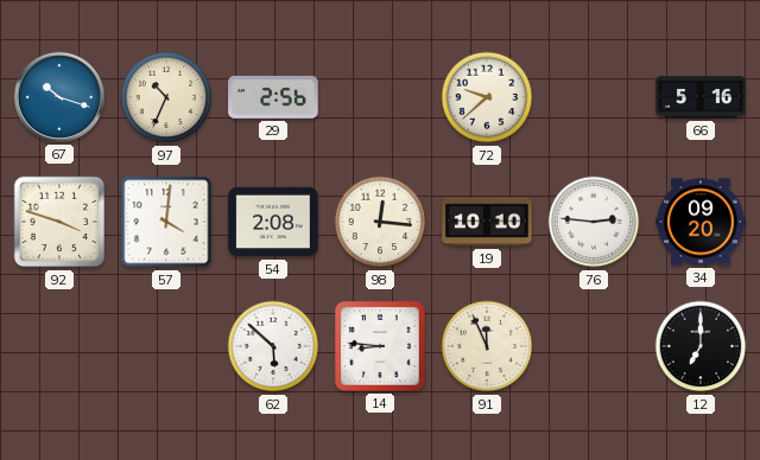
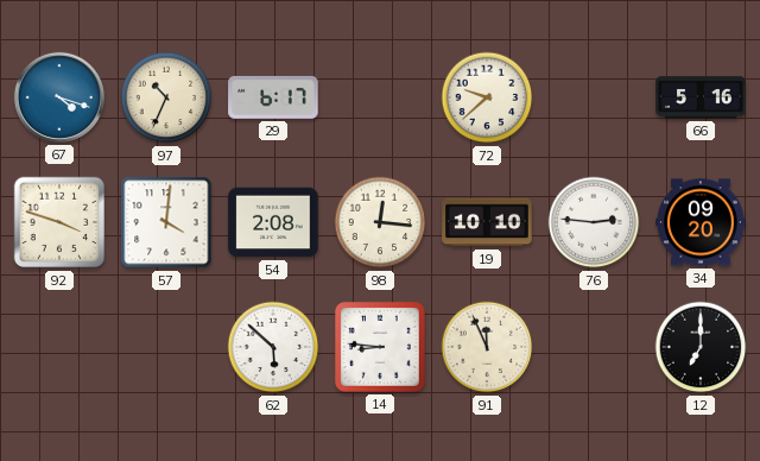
67: 10:18 -> 4:18 (59, 97)
29: 2:56 -> 6:17 (273, 97)
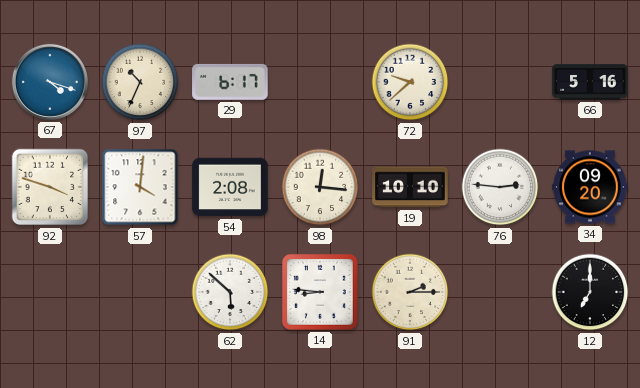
91: 11:56 -> 2:15 (410, 292)
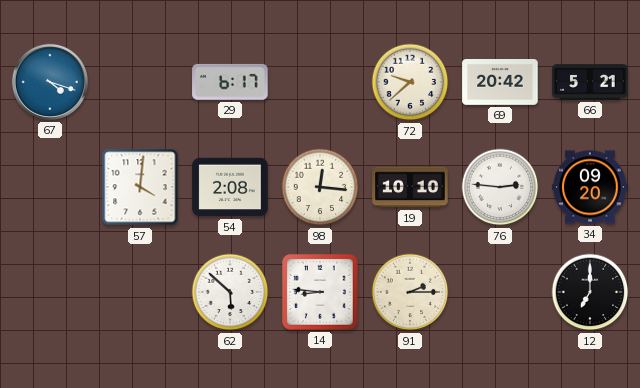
97: 10:34 -> none (140, 82)
69: none -> 20:42 (500, 83)
66: 5:16 -> 5:21 (590, 82)
92: 3:48 -> none (50, 187)
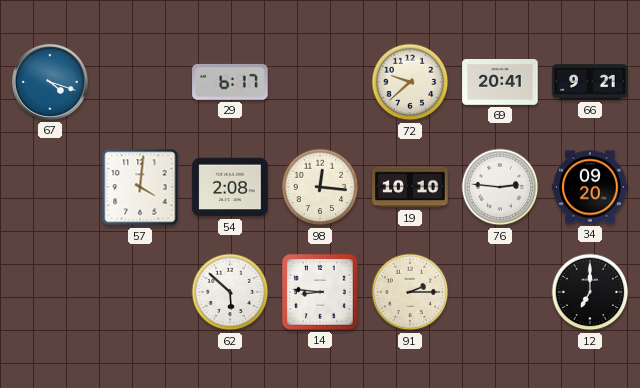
69: 20:42 -> 20:41 (500, 83)
66: 5:21 -> 9:21 (590, 82)
